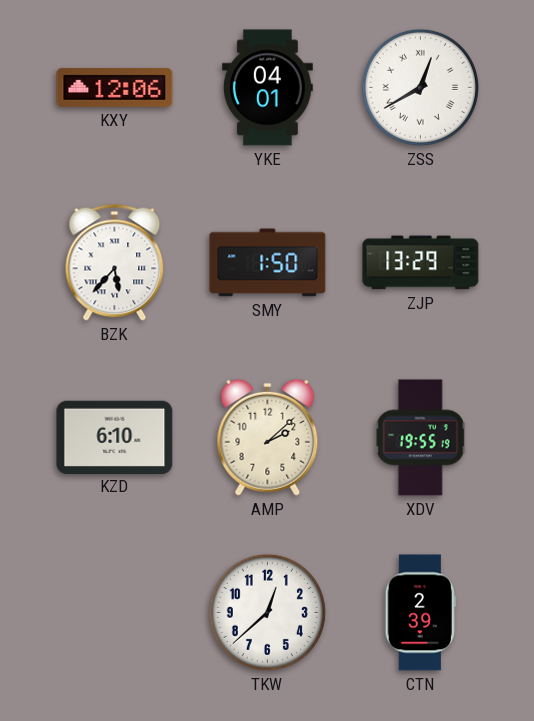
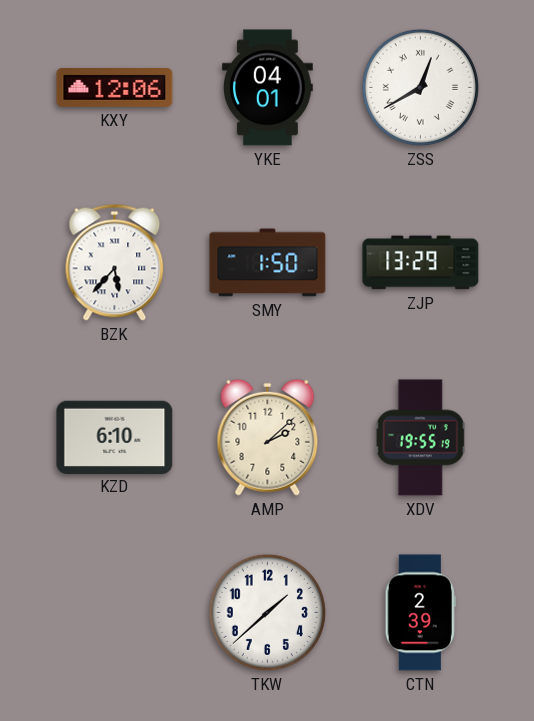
TKW: 12:38 -> 1:38 (267, 612)
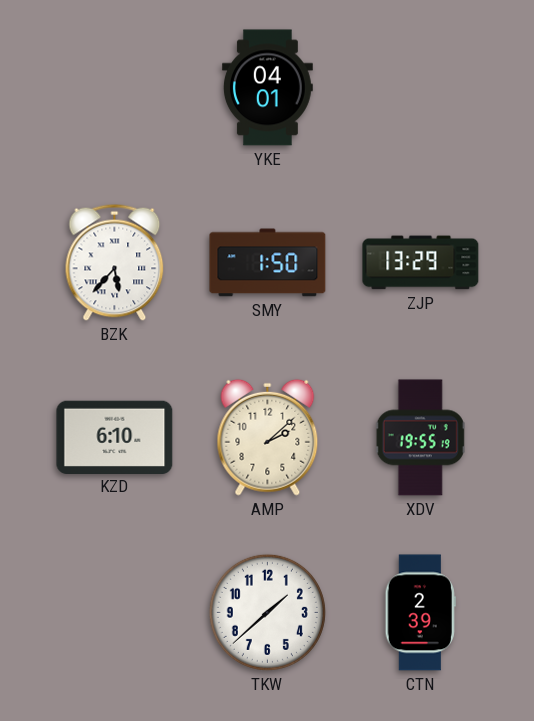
KXY: 12:06 -> none (115, 87)
ZSS: 12:40 -> none (420, 87)
